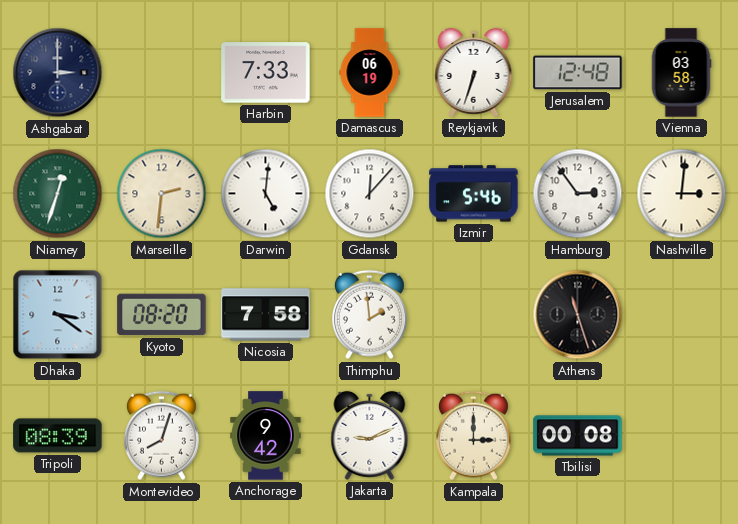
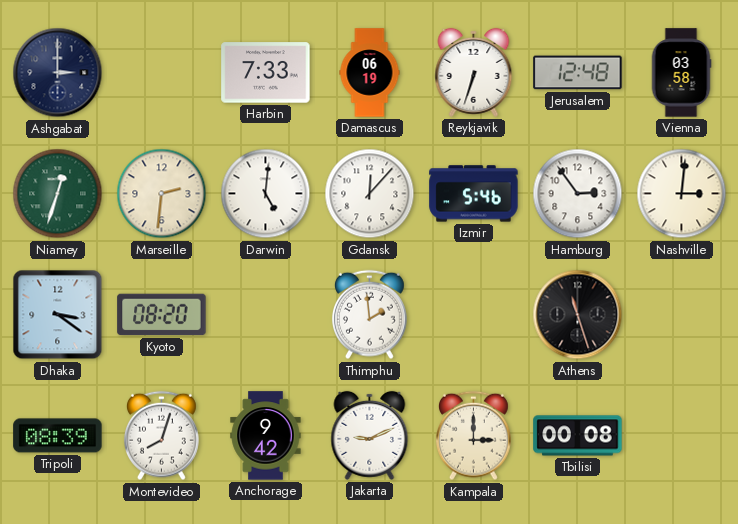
Nicosia: 7:58 -> none (266, 315)
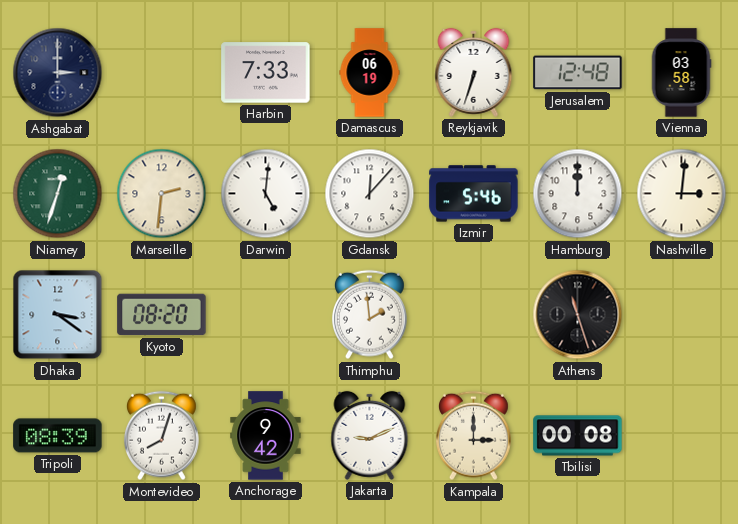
Hamburg: 2:54 -> 12:00 (578, 194)
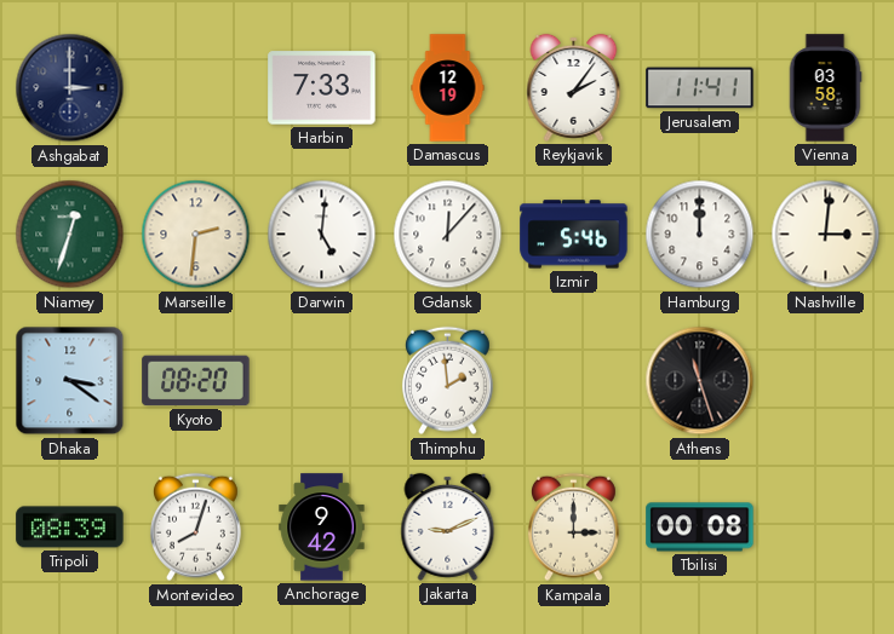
Damascus: 06:19 -> 12:19 (448, 88)
Reykjavik: 6:33 -> 2:06 (574, 87)
Jerusalem: 12:48 -> 11:41 (700, 88)
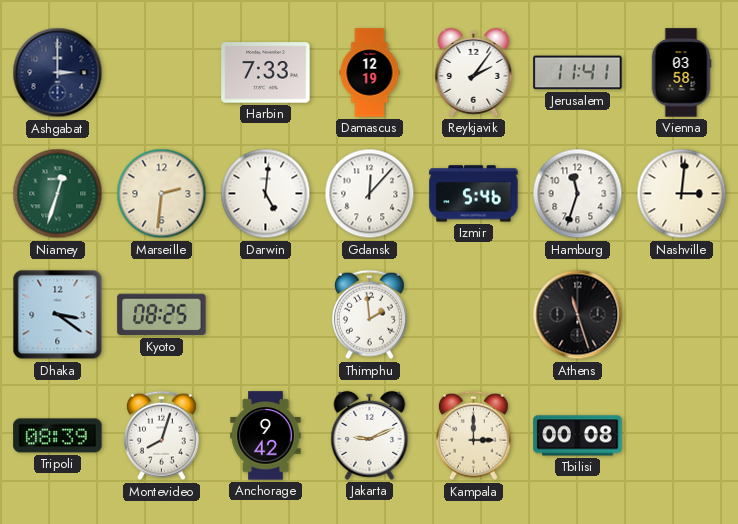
Hamburg: 12:00 -> 11:33 (578, 194)
Kyoto: 08:20 -> 08:25 (162, 315)
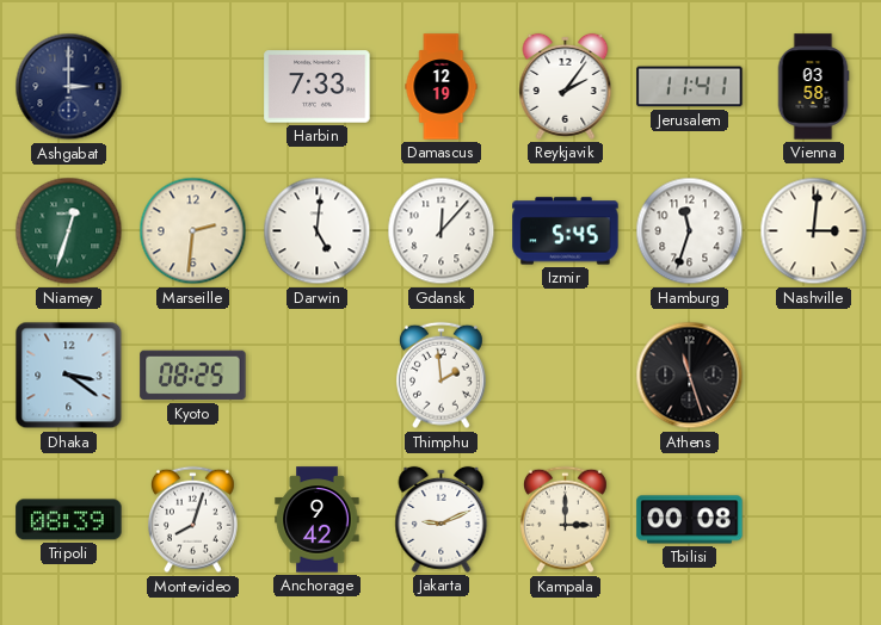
Izmir: 5:46 -> 5:45 (566, 231)
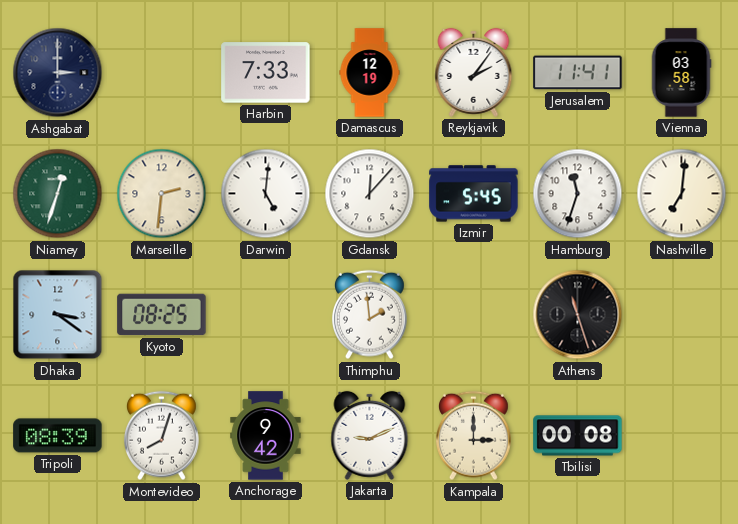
Nashville: 3:01 -> 7:01 (682, 194)
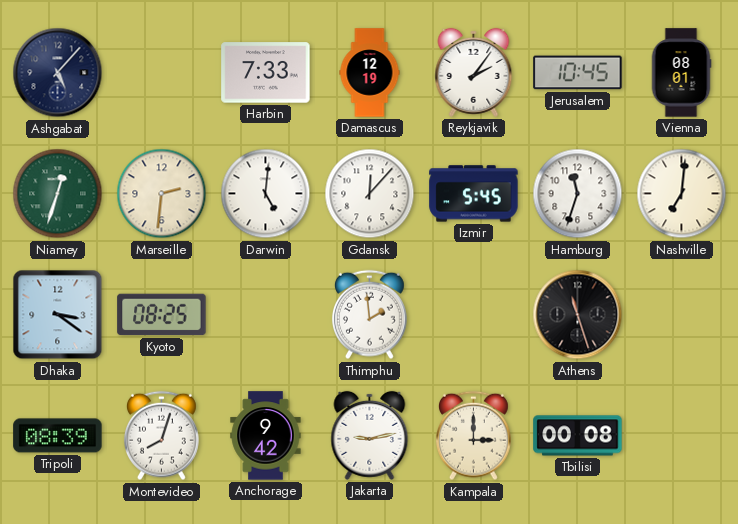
Ashgabat: 3:00 -> 5:07 (58, 73)
Jerusalem: 11:41 -> 10:45 (578, 73)
Vienna: 03:58 -> 08:01 (681, 73)
Jakarta: 9:11 -> 9:13 (370, 435)
